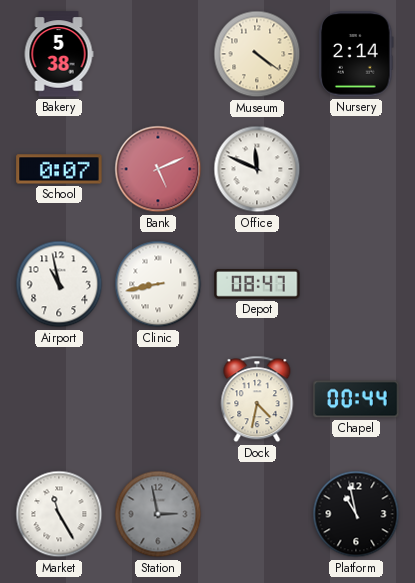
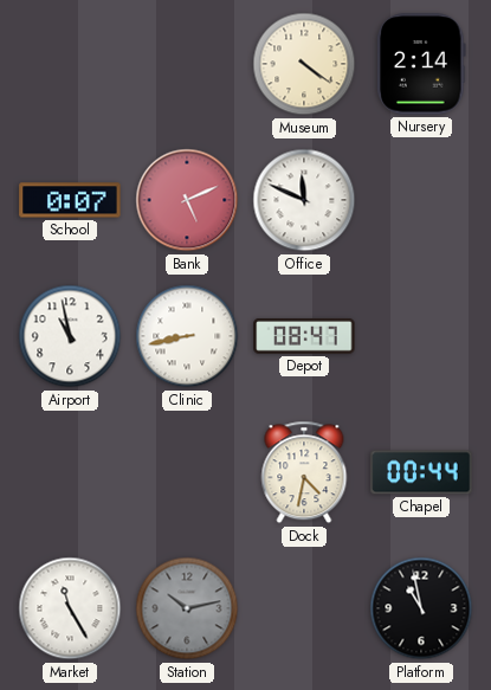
Bakery: 5:38 -> none (59, 54)
Station: 2:58 -> 10:13 (187, 608)
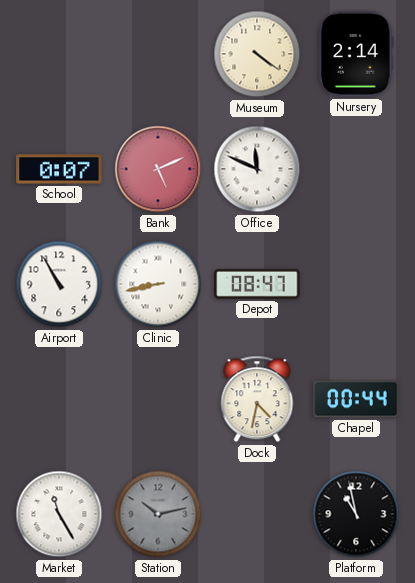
Airport: 10:58 -> 10:55 (59, 284)
